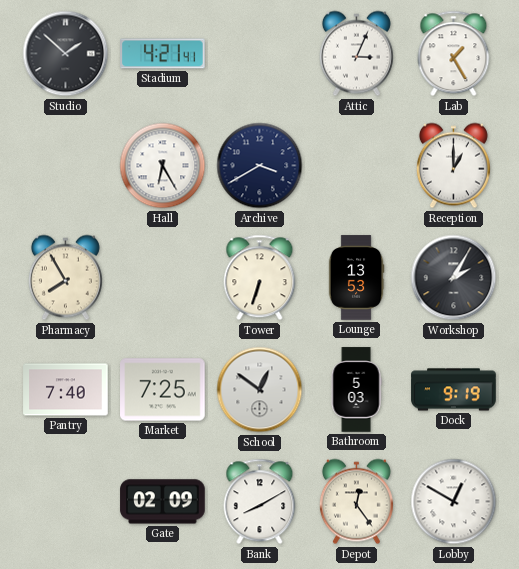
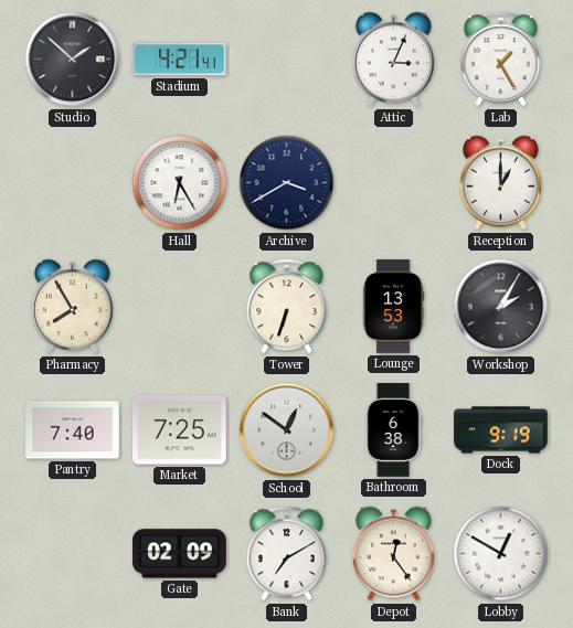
Bathroom: 5:03 -> 6:38 (393, 430)
Bank: 8:10 -> 7:10 (287, 554)
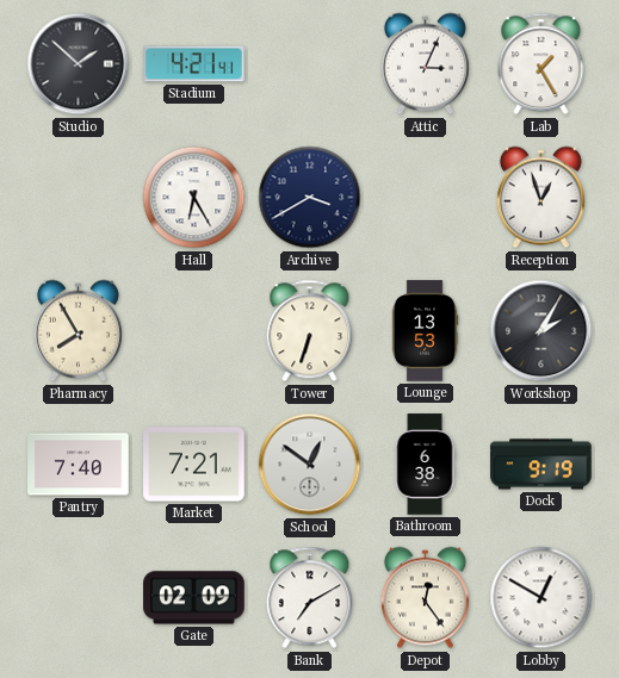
Reception: 1:00 -> 12:57 (540, 198)
Market: 7:25 -> 7:21 (194, 465)
